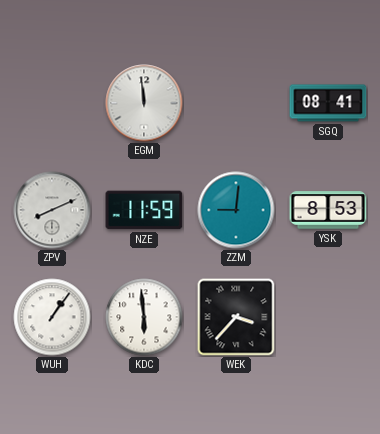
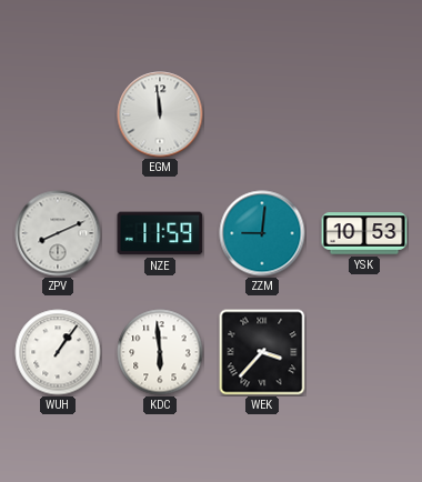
SGQ: 08:41 -> none (328, 103)
YSK: 8:53 -> 10:53 (364, 233)
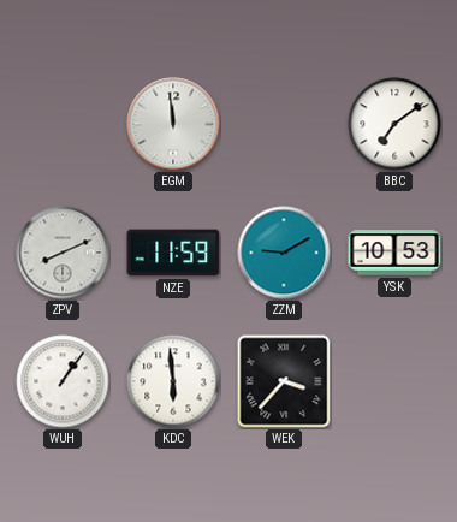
BBC: none -> 7:09 (394, 124)
ZZM: 9:01 -> 9:10 (284, 253)
